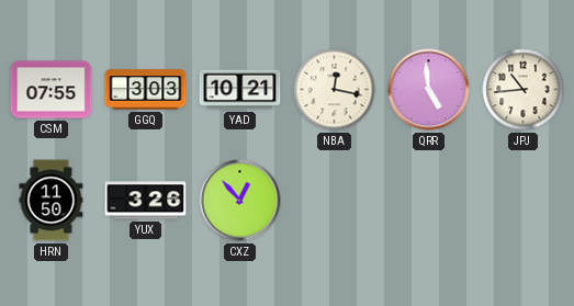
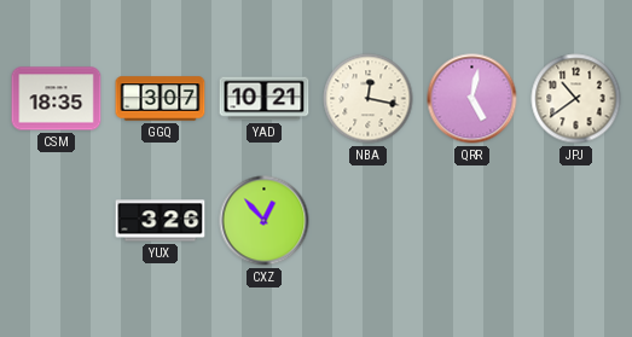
CSM: 07:55 -> 18:35 (57, 99)
GGQ: 3:03 -> 3:07 (161, 99)
QRR: 4:59 -> 5:02 (472, 99)
JPJ: 10:44 -> 10:39 (576, 99)
HRN: 11:50 -> none (52, 201)
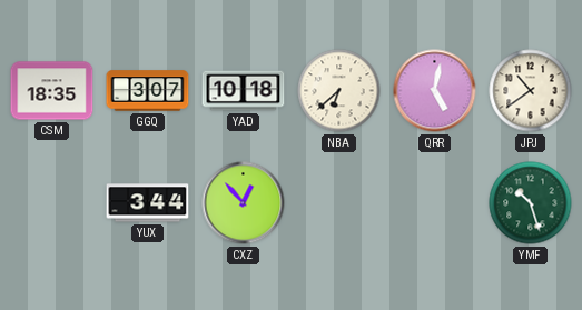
YAD: 10:21 -> 10:18 (244, 91)
NBA: 12:17 -> 6:38 (339, 91)
YUX: 3:26 -> 3:44 (148, 203)
YMF: none -> 10:27 (531, 203)
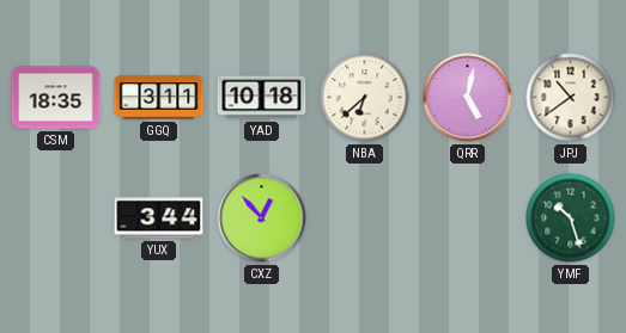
GGQ: 3:07 -> 3:11 (159, 98)
